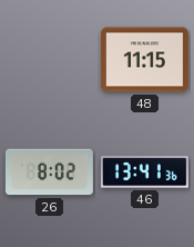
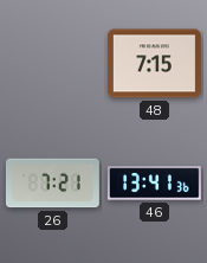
48: 11:15 -> 7:15 (154, 64)
26: 8:02 -> 7:21 (52, 184)
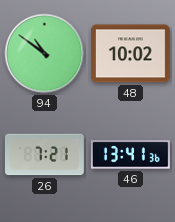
94: none -> 10:51 (45, 54)
48: 7:15 -> 10:02 (130, 54)
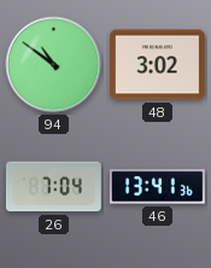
48: 10:02 -> 3:02 (157, 65)
26: 7:21 -> 7:04 (53, 187)
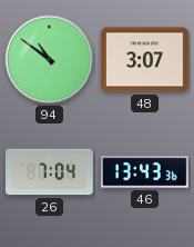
48: 3:02 -> 3:07 (144, 60)
46: 13:41 -> 13:43 (144, 172)
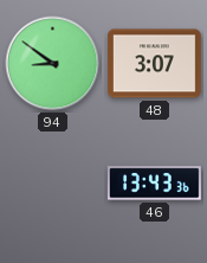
94: 10:51 -> 8:51 (53, 64)
26: 7:04 -> none (49, 172)
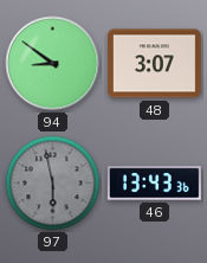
97: none -> 5:58 (53, 184)
